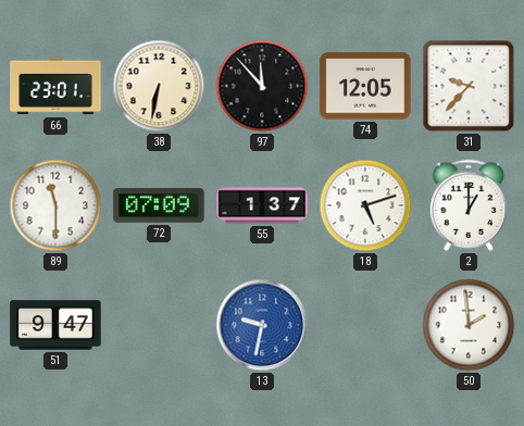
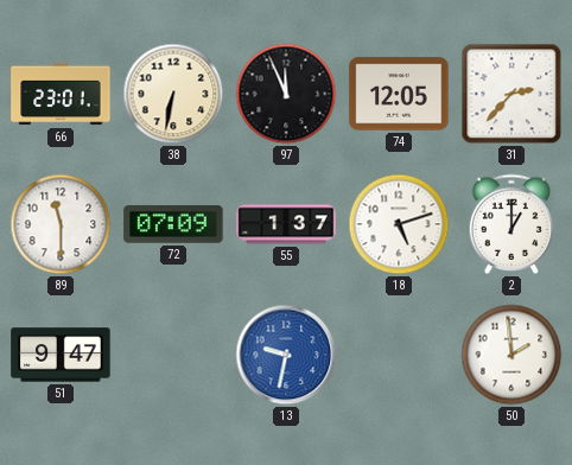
97: 11:53 -> 11:56 (286, 94)
31: 9:37 -> 2:37 (511, 94)
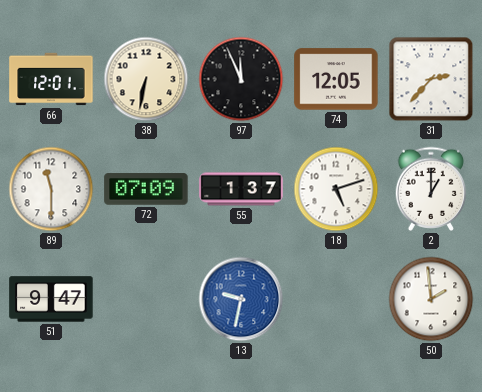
66: 23:01 -> 12:01 (51, 79)
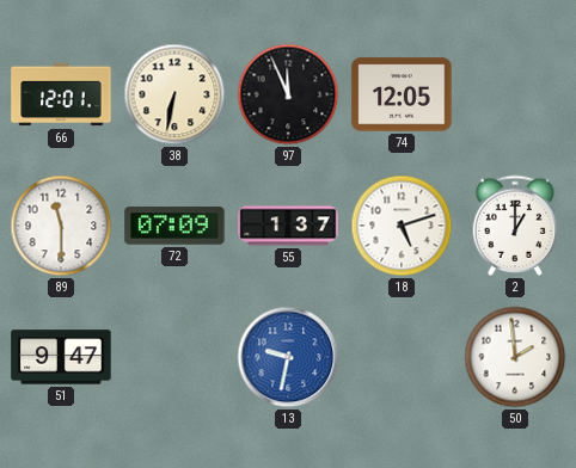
31: 2:37 -> none (431, 79)
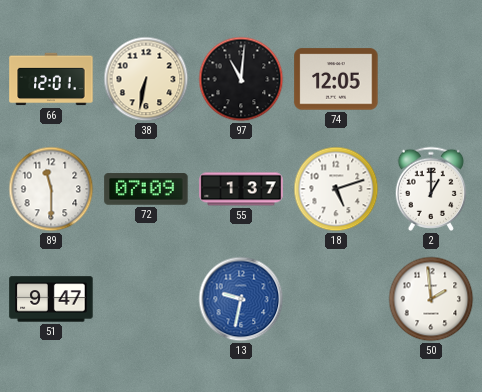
97: 11:56 -> 11:01 (241, 79)
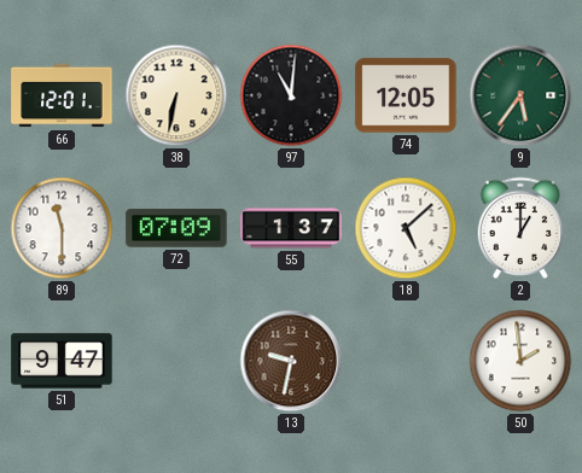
9: none -> 5:36 (520, 95)
18: 5:12 -> 5:08 (406, 228)
13 dial: blue -> brown (291, 361)
